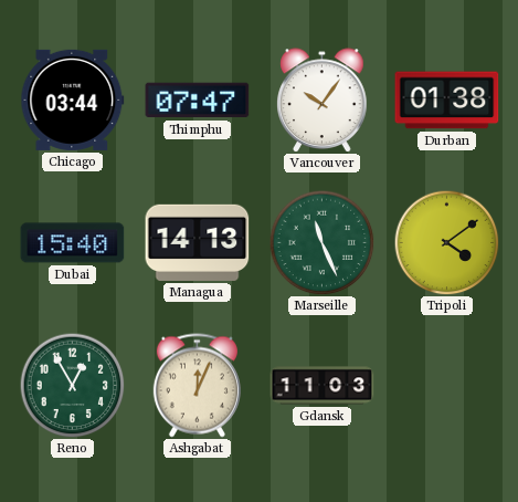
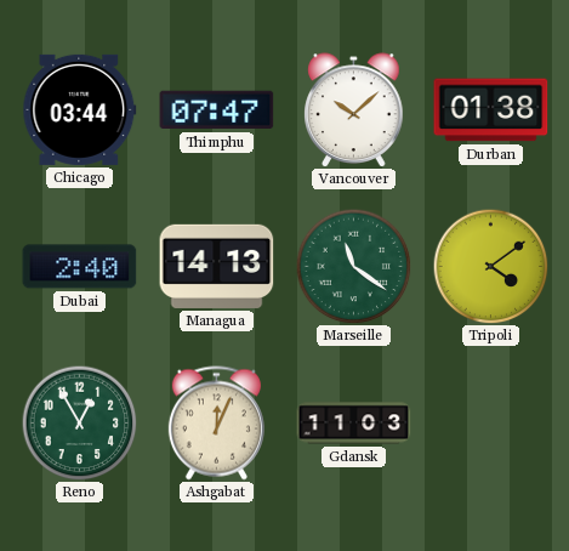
Vancouver: 10:06 -> 10:08 (354, 110)
Dubai: 15:40 -> 2:40 (80, 267)
Marseille: 11:26 -> 11:21 (353, 266)
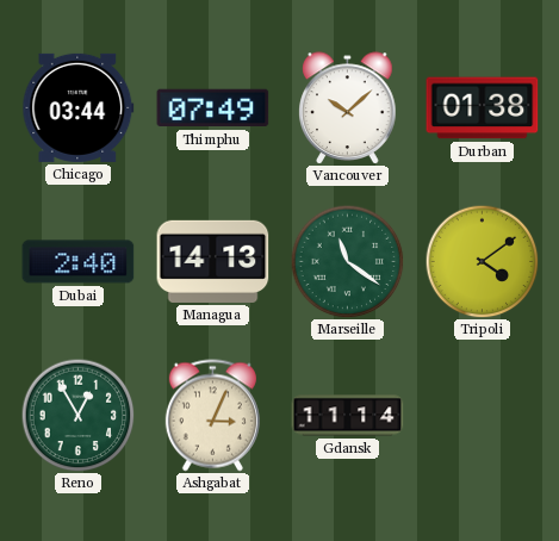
Thimphu: 07:47 -> 07:49 (213, 108)
Ashgabat: 12:04 -> 3:04 (212, 416)
Gdansk: 11:03 -> 11:14 (348, 416)
